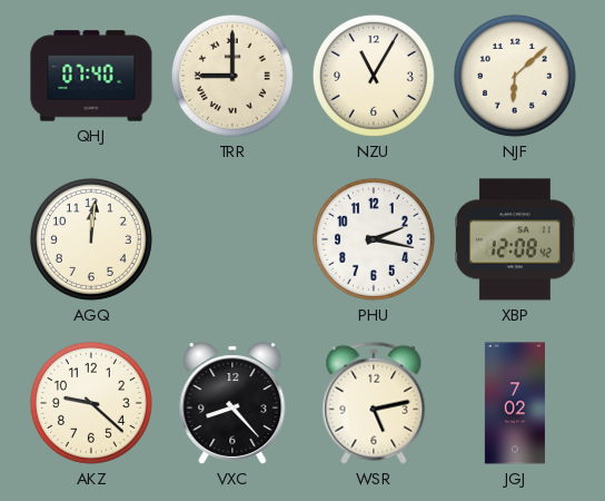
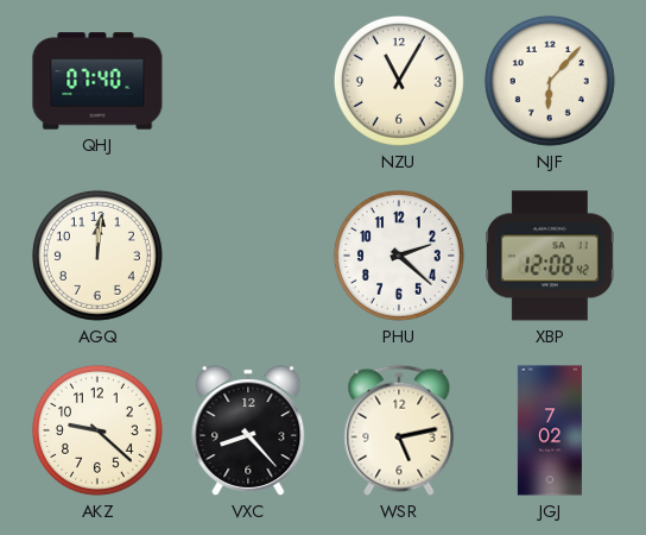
TRR: 9:00 -> none (232, 76)
NJF: 6:08 -> 6:07 (550, 81)
PHU: 2:17 -> 2:22 (399, 256)
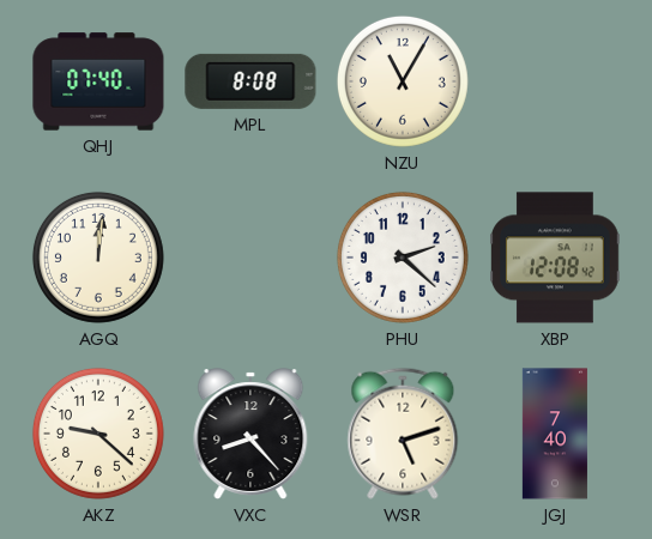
MPL: none -> 8:08 (250, 81)
NJF: 6:07 -> none (550, 81)
WSR: 5:13 -> 5:12 (403, 434)
JGJ: 7:02 -> 7:40 (555, 434)
